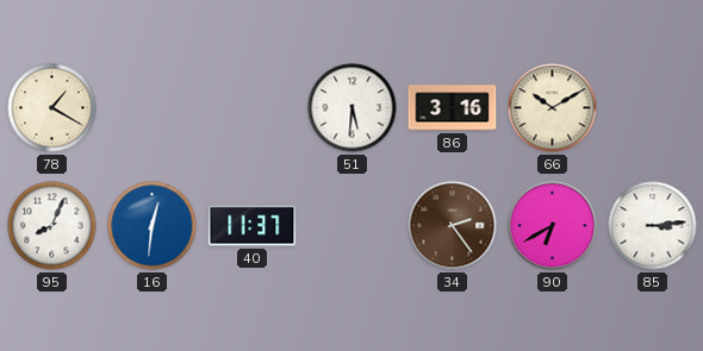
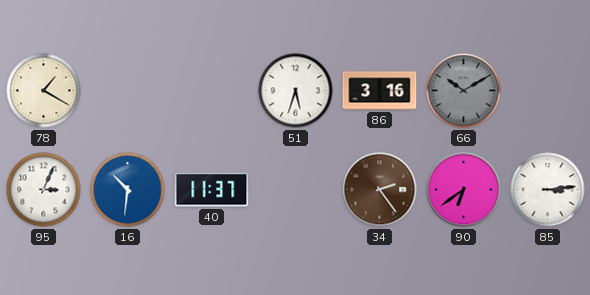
51: 5:31 -> 5:33 (296, 91)
66 dial: cream -> grey (464, 91)
95: 8:04 -> 3:04 (44, 190)
16: 12:31 -> 10:31 (128, 190)
90: 6:40 -> 6:39 (464, 190)
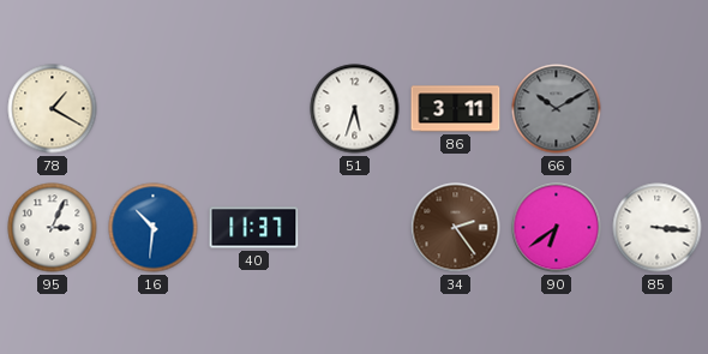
86: 3:16 -> 3:11 (456, 109)
85: 3:14 -> 3:16 (658, 228)
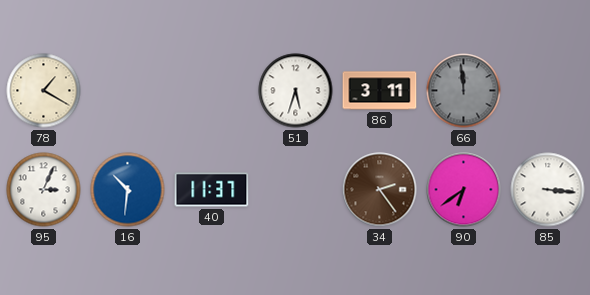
66: 10:10 -> 11:59 (464, 91)
